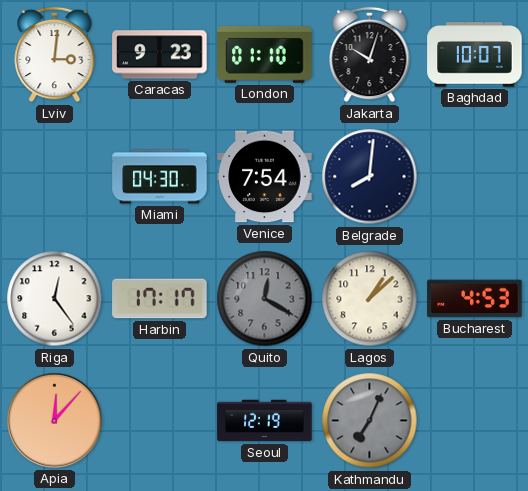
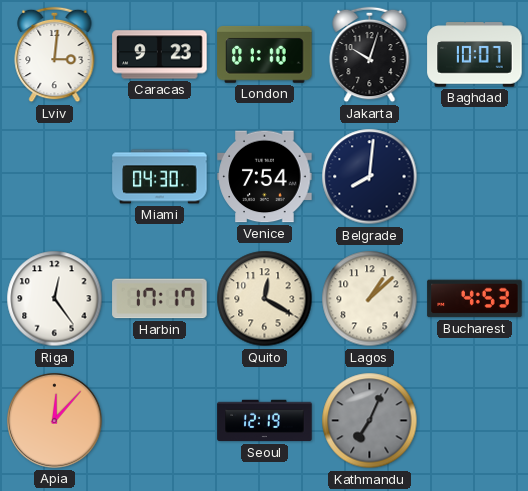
Quito dial: grey -> cream (265, 299)
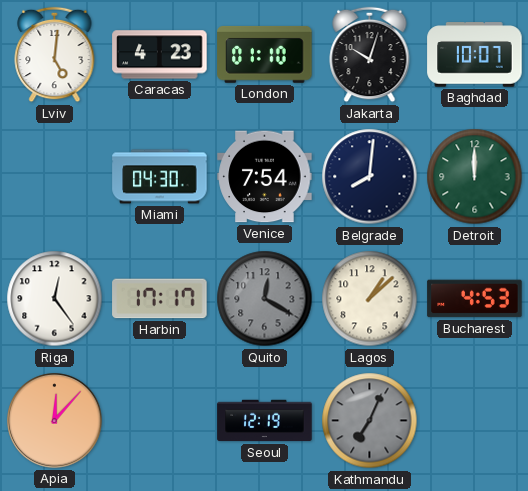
Lviv: 3:01 -> 5:01 (55, 55)
Caracas: 9:23 -> 4:23 (160, 55)
Detroit: none -> 12:00 (475, 177)
Quito dial: cream -> grey (265, 299)
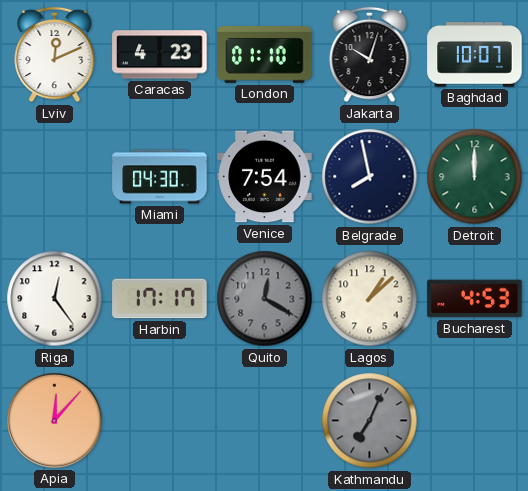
Lviv: 5:01 -> 12:11 (55, 55)
Belgrade: 8:01 -> 7:58 (370, 177)
Seoul: 12:19 -> none (265, 421)
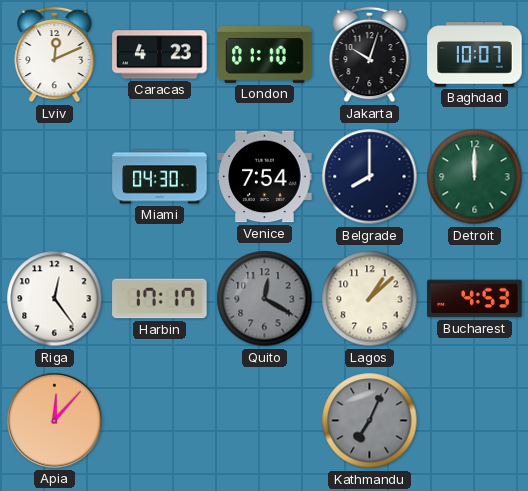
Belgrade: 7:58 -> 8:00 (370, 177)
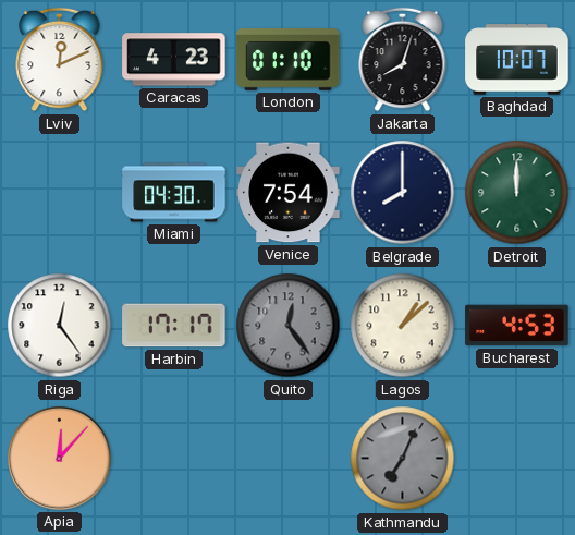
Jakarta: 10:03 -> 8:03 (403, 60)
Quito: 12:20 -> 12:24 (289, 326)
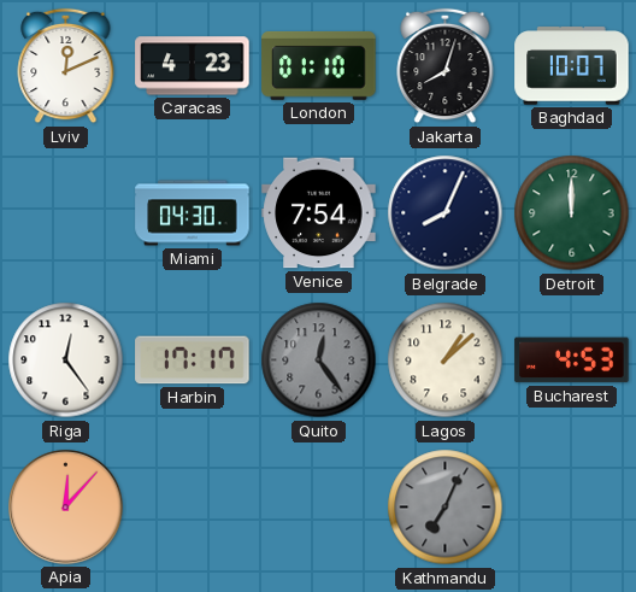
Belgrade: 8:00 -> 8:04 (446, 213)
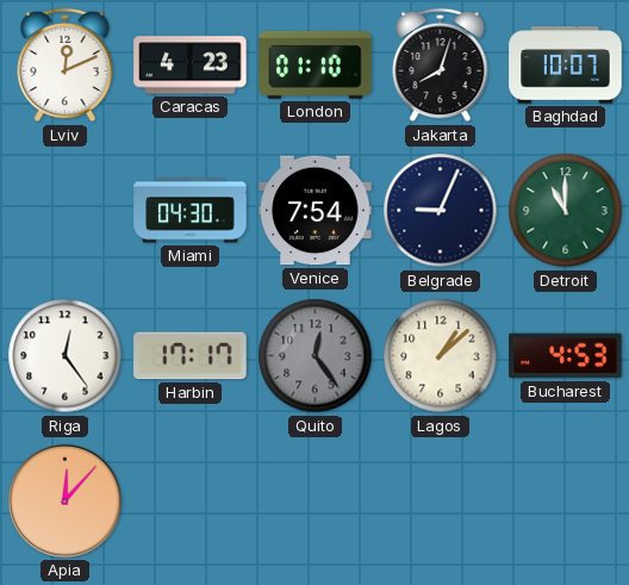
Belgrade: 8:04 -> 9:04 (441, 211)
Detroit: 12:00 -> 11:00 (566, 211)
Kathmandu: 7:04 -> none (446, 508)
